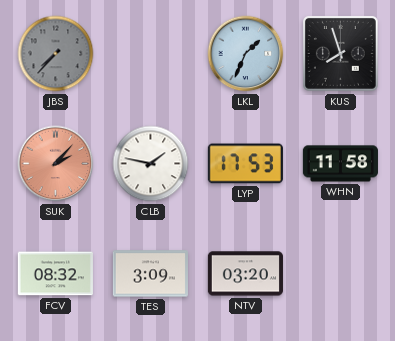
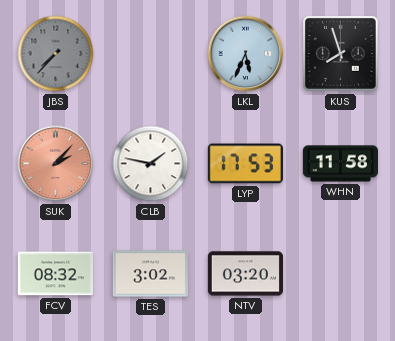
LKL: 1:34 -> 5:34 (246, 54)
TES: 3:09 -> 3:02 (150, 274)
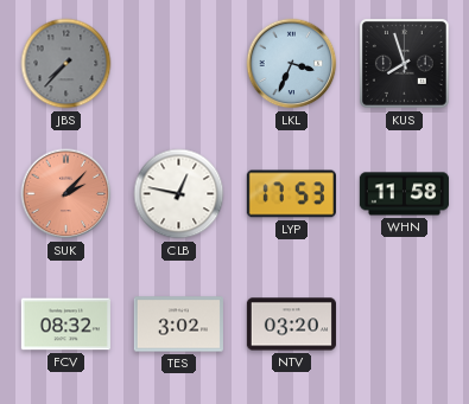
LKL: 5:34 -> 3:34 (292, 64)
CLB: 1:47 -> 12:47 (179, 194)
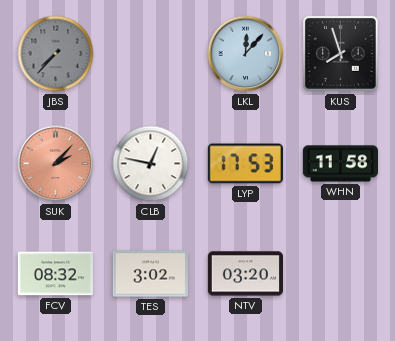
LKL: 3:34 -> 12:07 (246, 54)
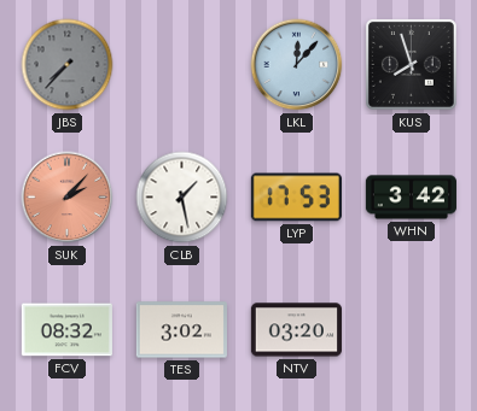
CLB: 12:47 -> 1:28 (182, 198)
WHN: 11:58 -> 3:42 (411, 198)
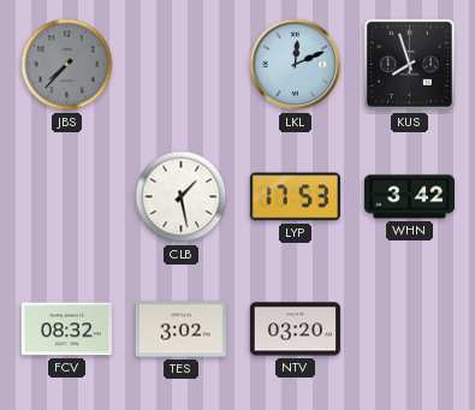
LKL: 12:07 -> 12:11 (296, 65)
SUK: 2:07 -> none (68, 198)
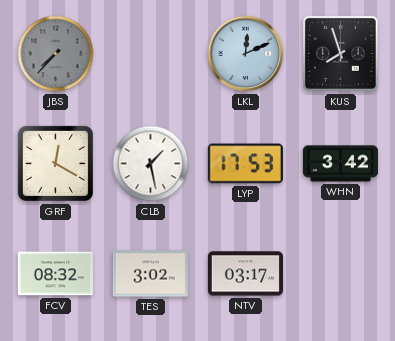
GRF: none -> 12:20 (55, 163)
NTV: 03:20 -> 03:17 (245, 274)
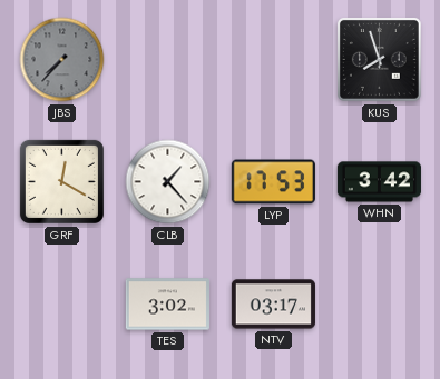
LKL: 12:11 -> none (246, 54)
CLB: 1:28 -> 1:23 (168, 182)
FCV: 08:32 -> none (55, 274)
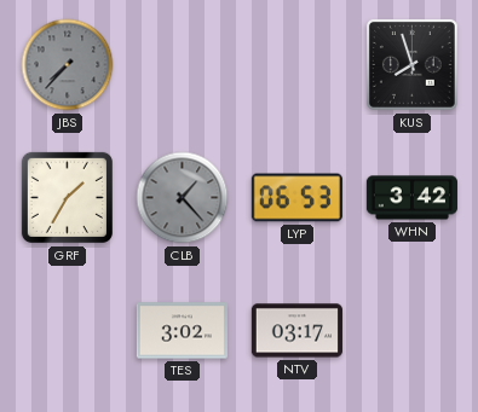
GRF: 12:20 -> 1:35 (67, 197)
CLB dial: white -> grey (183, 198)
LYP: 17:53 -> 06:53 (296, 198)
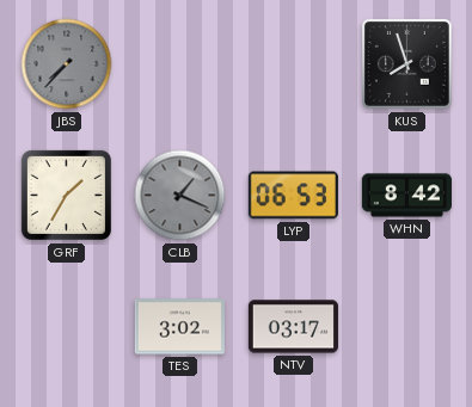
CLB: 1:23 -> 1:19 (180, 196)
WHN: 3:42 -> 8:42 (406, 196)
